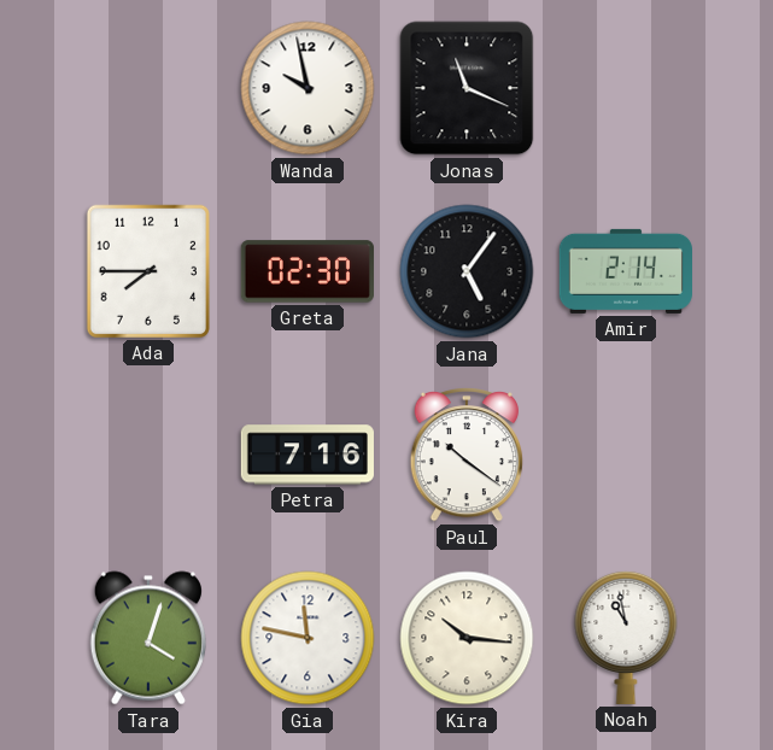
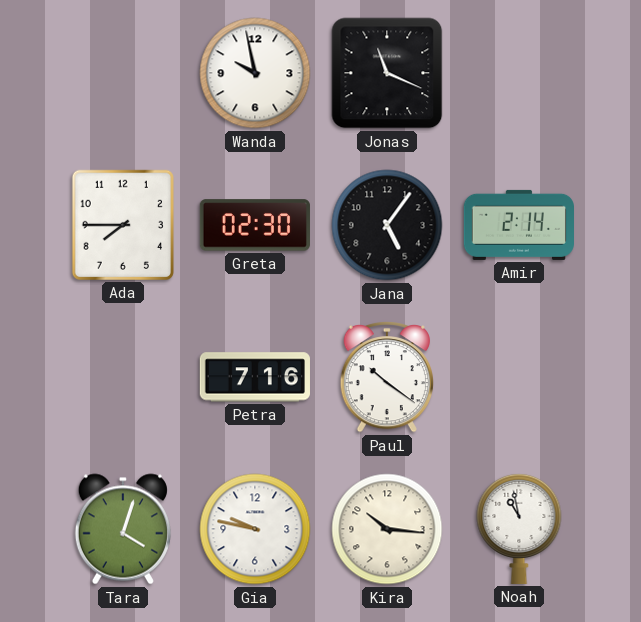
Gia: 11:47 -> 9:47 (255, 529)
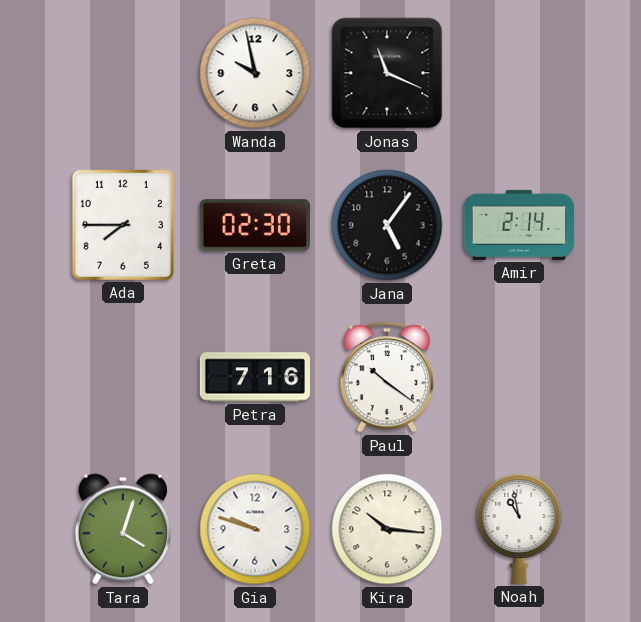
Gia: 9:47 -> 9:48 (255, 529)
